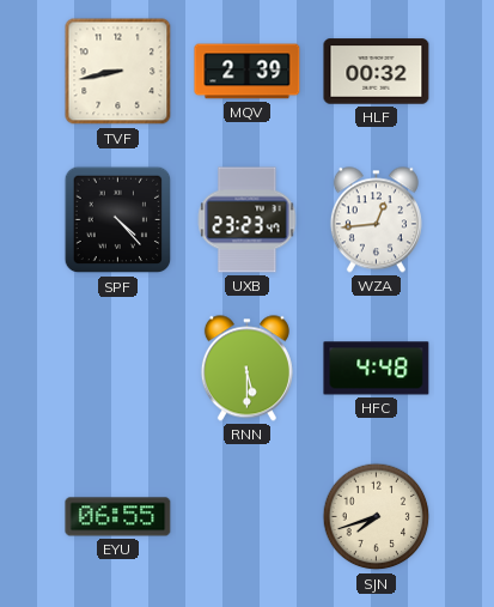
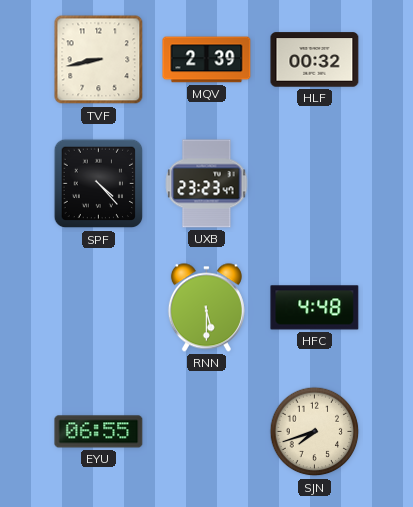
WZA: 12:44 -> none (376, 220)
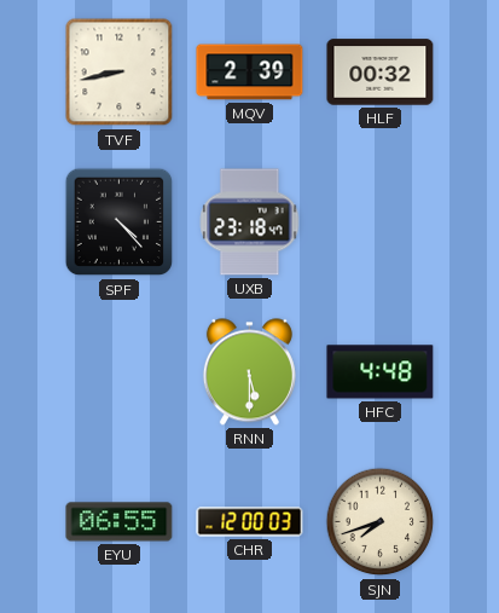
UXB: 23:23 -> 23:18 (250, 222)
CHR: none -> 12:00 (250, 522)
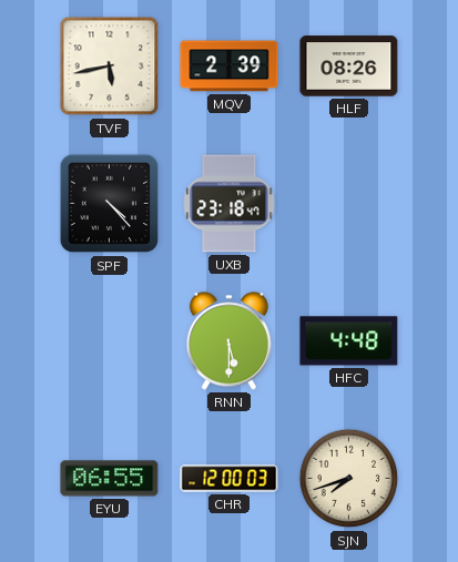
TVF: 8:43 -> 5:43 (110, 67)
HLF: 00:32 -> 08:26 (349, 67)
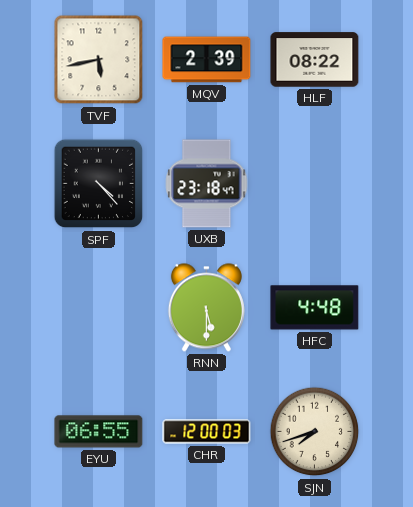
HLF: 08:26 -> 08:22 (315, 60)
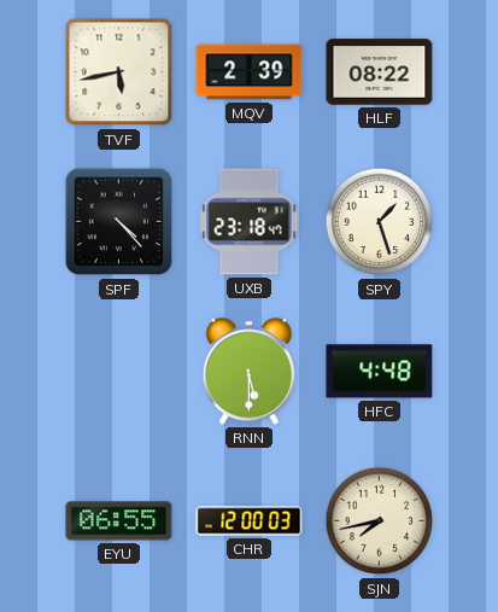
SPY: none -> 1:27 (380, 222)
SJN: 7:42 -> 7:43 (380, 521)
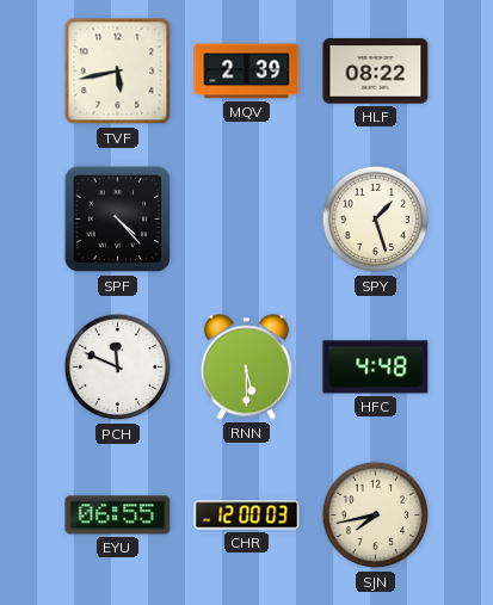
UXB: 23:18 -> none (250, 222)
PCH: none -> 11:49 (118, 368)
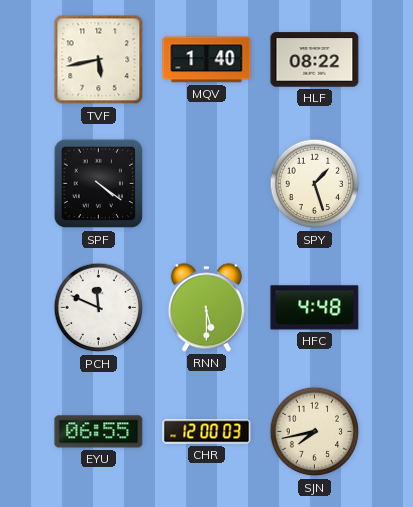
MQV: 2:39 -> 1:40 (207, 60)
SPF: 4:23 -> 4:21 (99, 184)
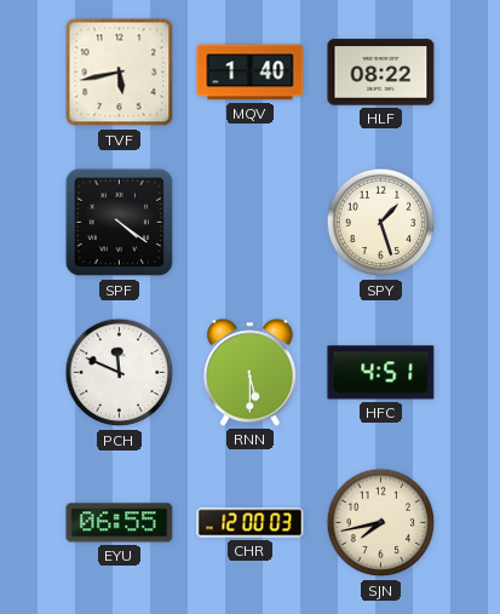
HFC: 4:48 -> 4:51 (381, 373)
